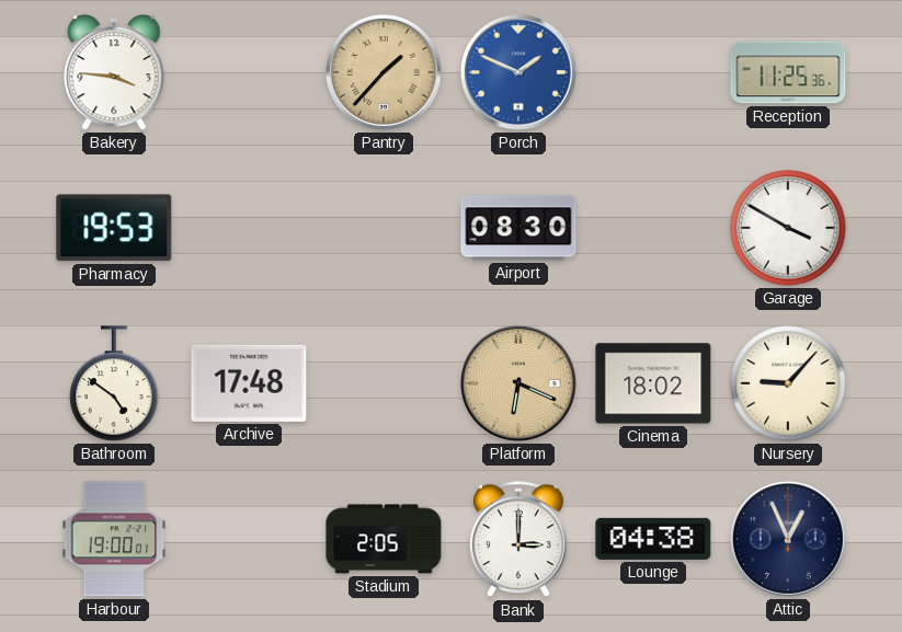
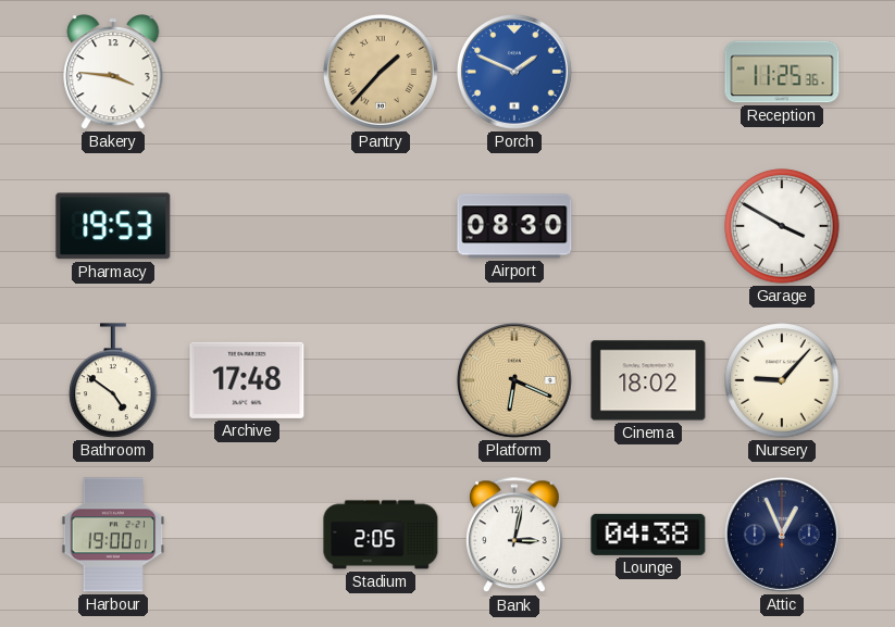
Bank: 3:00 -> 3:02 (514, 536)
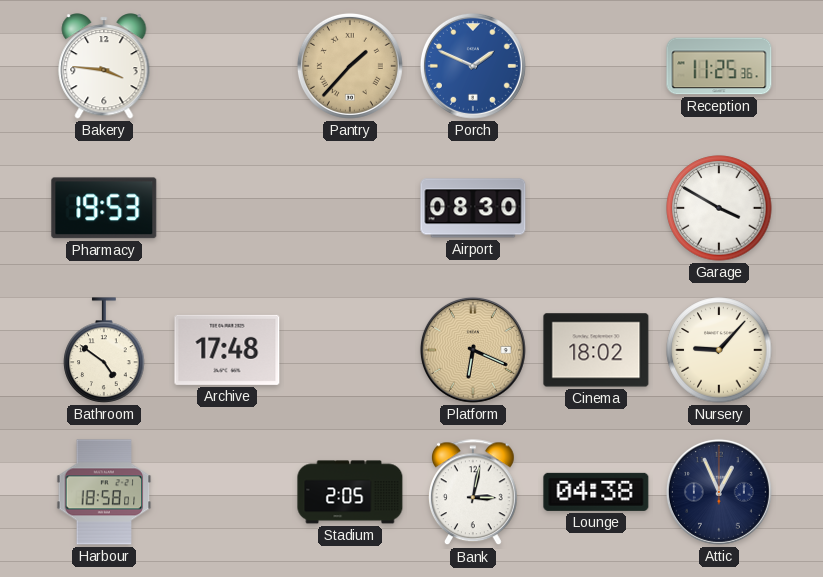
Harbour: 19:00 -> 18:58 (104, 492)
